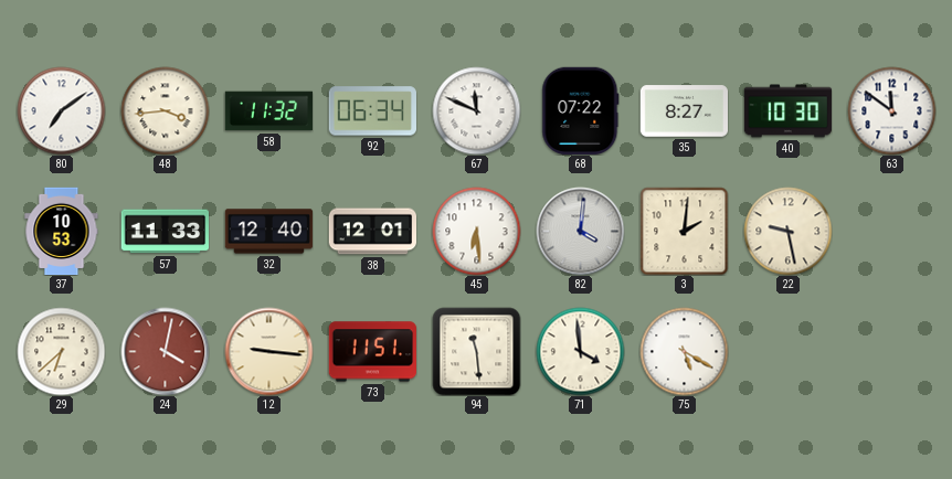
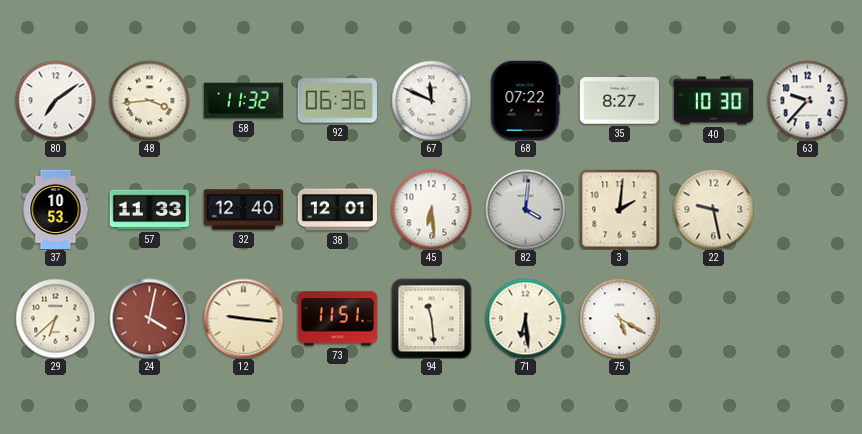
92: 06:34 -> 06:36 (337, 101)
63: 11:51 -> 9:37 (807, 100)
71: 3:59 -> 6:29 (525, 318)
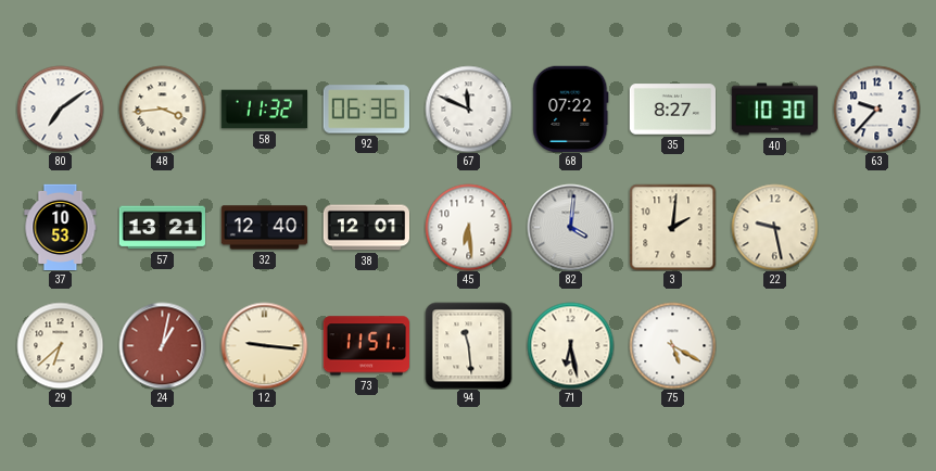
57: 11:33 -> 13:21 (162, 228)
24: 4:02 -> 1:02 (162, 345)
71: 6:29 -> 6:28 (570, 345)
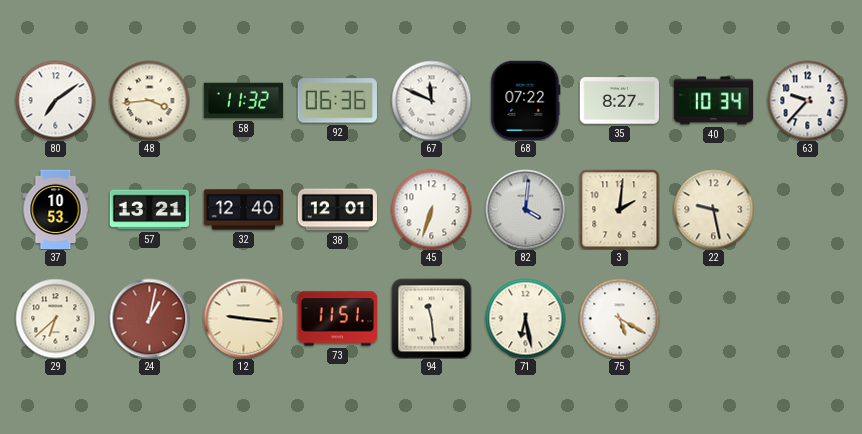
40: 10:30 -> 10:34 (713, 101)
45: 6:29 -> 6:33 (431, 209)
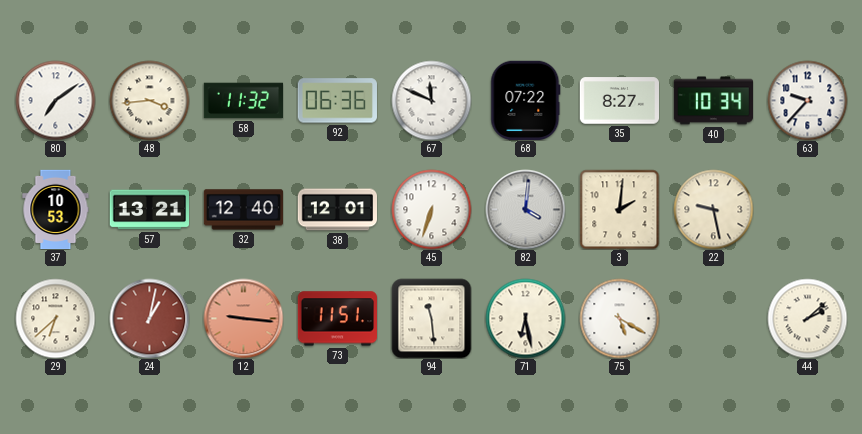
12 dial: cream -> salmon (243, 318)
44: none -> 2:08 (807, 318)
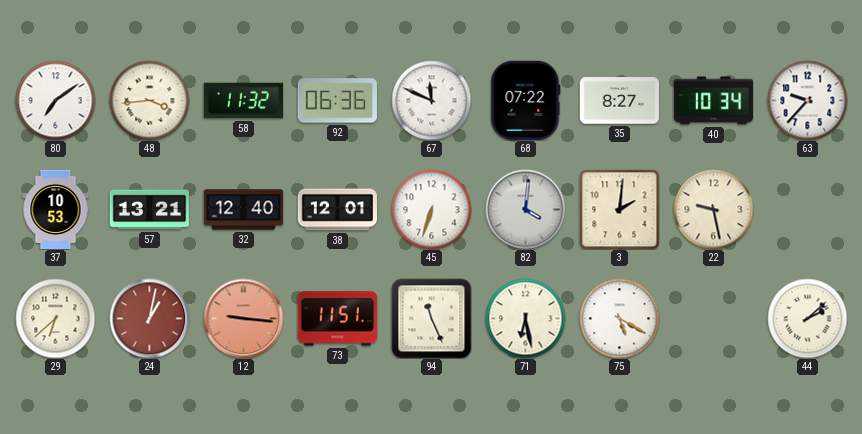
94: 11:29 -> 11:26 (431, 318)
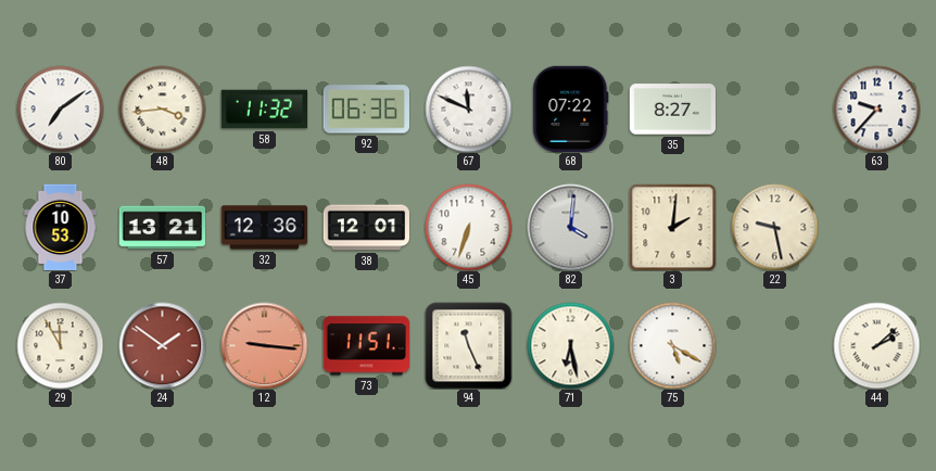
40: 10:34 -> none (713, 101)
32: 12:40 -> 12:36 (264, 228)
29: 6:38 -> 11:55 (60, 345)
24: 1:02 -> 1:51 (162, 345)
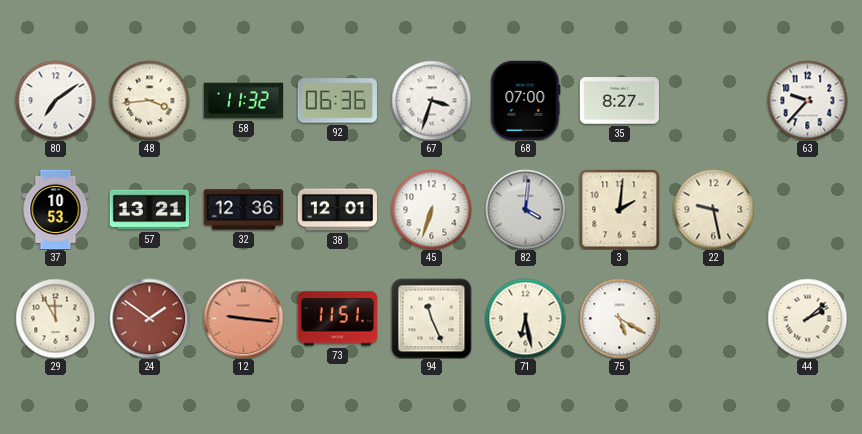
67: 11:49 -> 3:33 (431, 100)
68: 07:22 -> 07:00 (526, 100)
